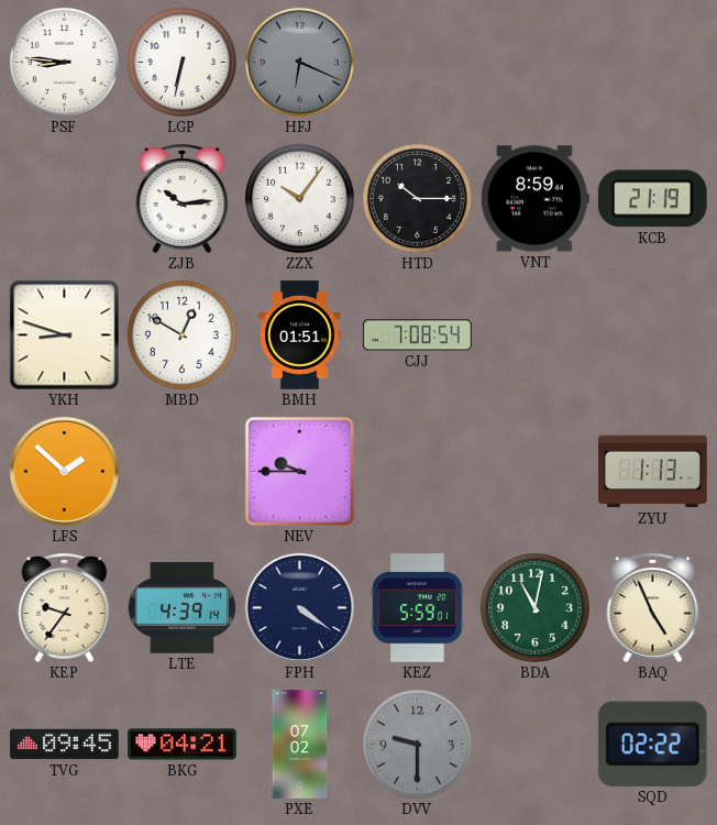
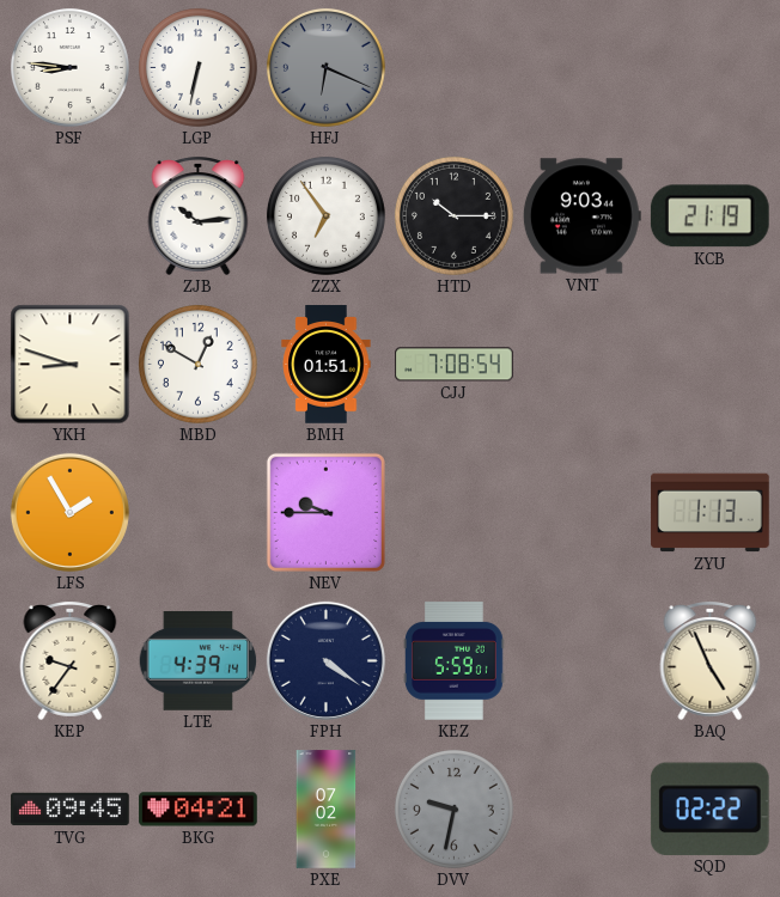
ZZX: 10:06 -> 6:54 (325, 215)
VNT: 8:59 -> 9:03 (581, 216)
LFS: 1:52 -> 1:55 (69, 512)
BDA: 11:02 -> none (534, 607)
DVV: 9:30 -> 9:32 (453, 808)
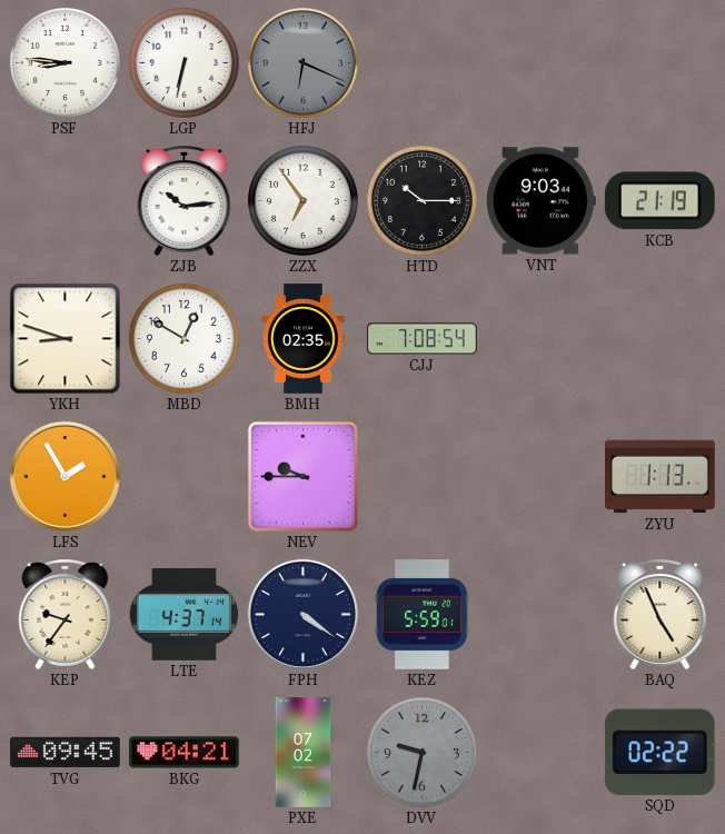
BMH: 01:51 -> 02:35 (304, 339)
LTE: 4:39 -> 4:37 (185, 614)
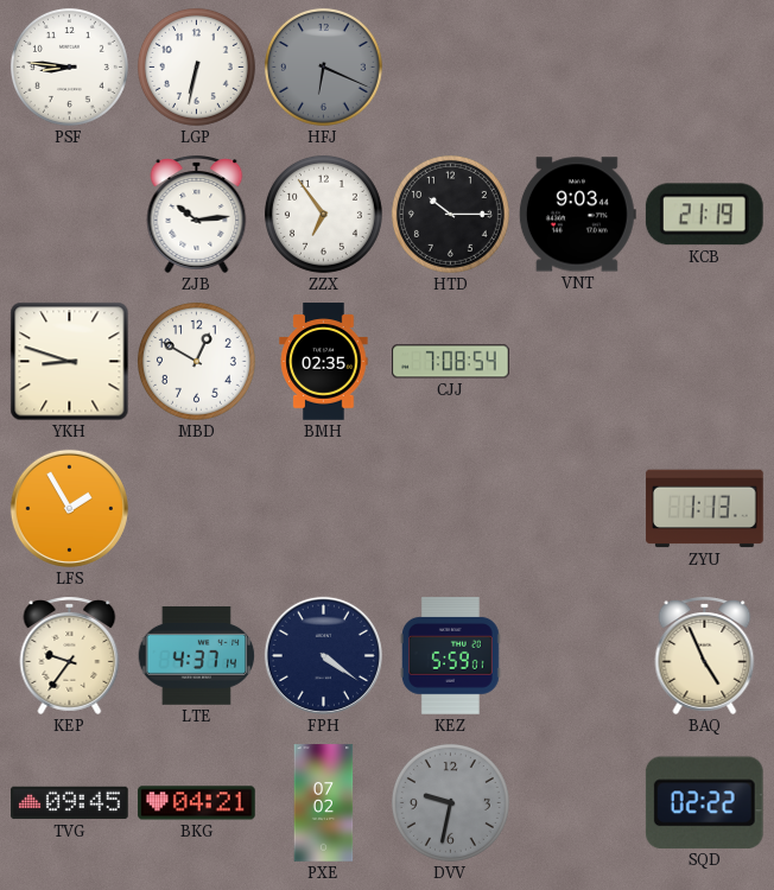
NEV: 9:45 -> none (302, 476)
